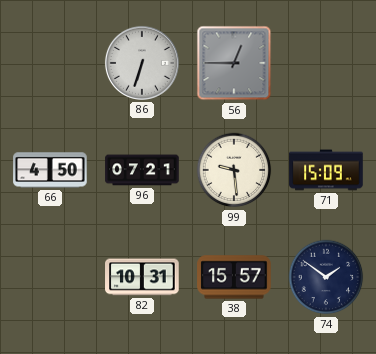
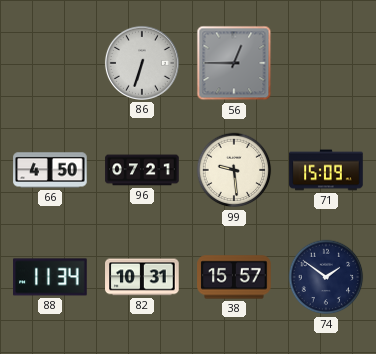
88: none -> 11:34 (50, 277)
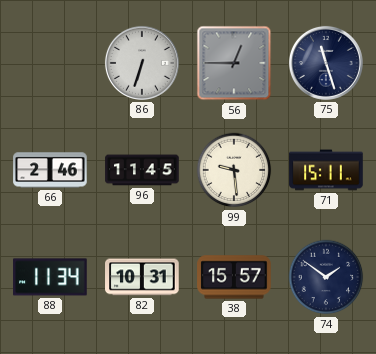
75: none -> 11:27 (326, 63)
66: 4:50 -> 2:46 (50, 170)
96: 07:21 -> 11:45 (142, 170)
71: 15:09 -> 15:11 (326, 170)
